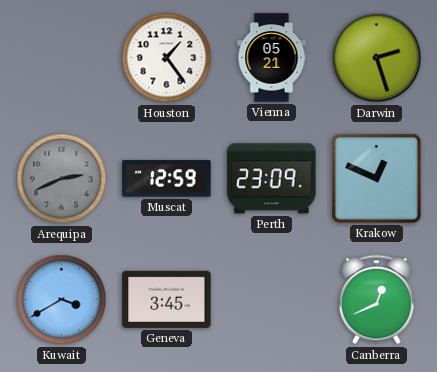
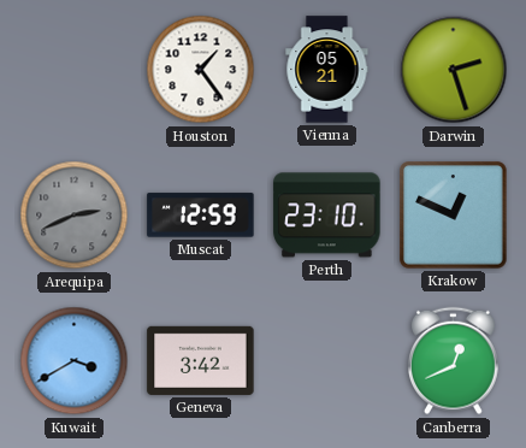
Perth: 23:09 -> 23:10 (327, 216)
Geneva: 3:45 -> 3:42 (201, 360)
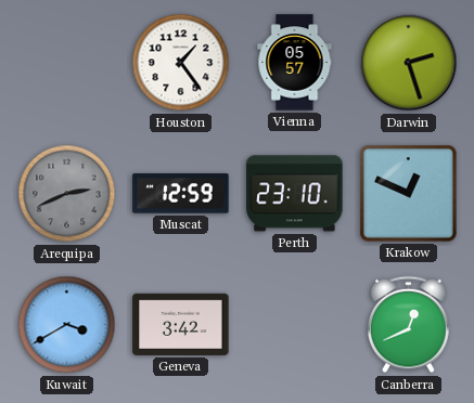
Vienna: 05:21 -> 05:57 (295, 63)
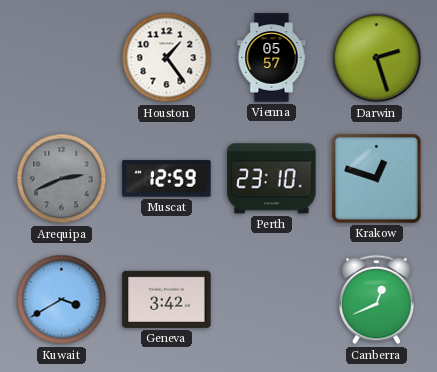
Krakow: 12:49 -> 12:48 (377, 179)
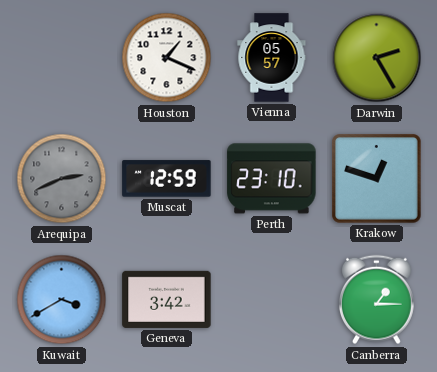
Houston: 1:24 -> 1:19 (167, 58)
Darwin: 2:27 -> 2:25 (377, 58)
Canberra: 12:41 -> 1:15 (376, 300)
